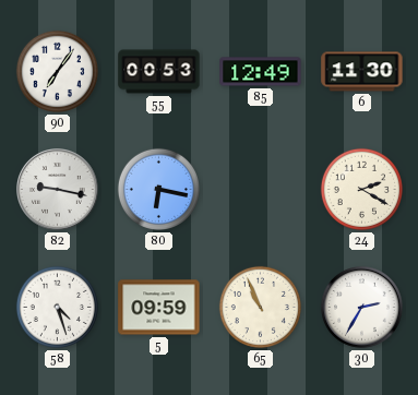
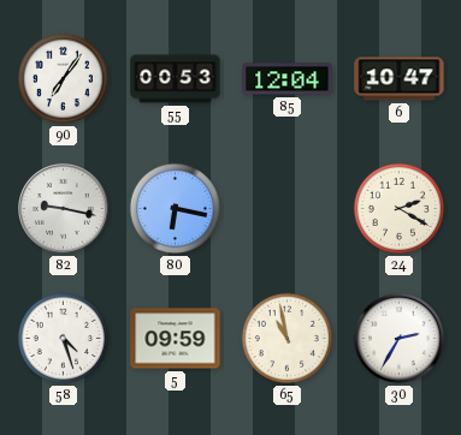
85: 12:49 -> 12:04 (288, 79)
6: 11:30 -> 10:47 (400, 79)
65: 10:56 -> 10:58 (286, 338)
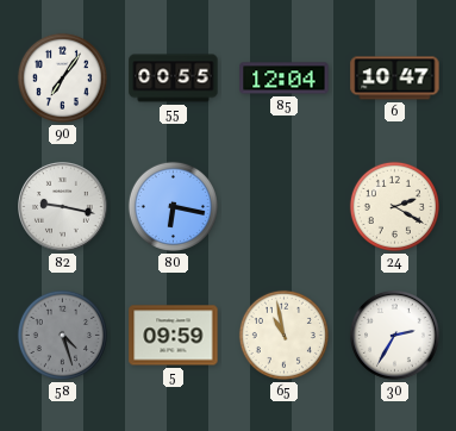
55: 00:53 -> 00:55 (174, 79)
58 dial: white -> grey (62, 335)
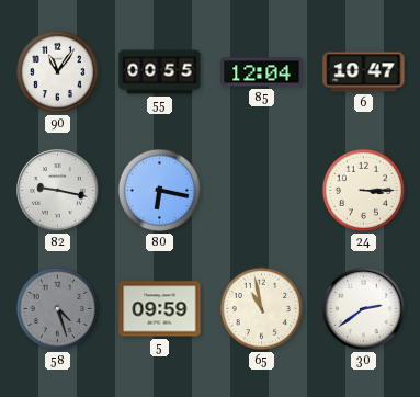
90: 7:06 -> 11:06 (57, 71)
24: 2:20 -> 3:15 (363, 190)
30: 2:35 -> 2:39 (364, 309)
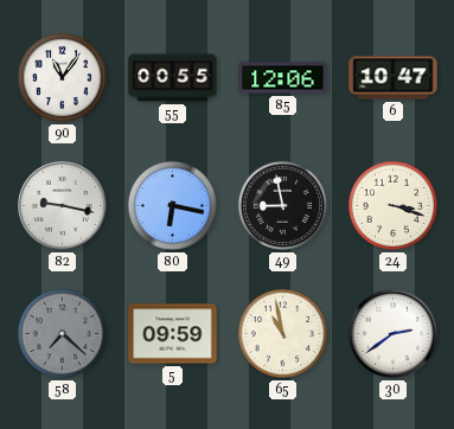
85: 12:04 -> 12:06 (283, 78)
49: none -> 8:58 (282, 205)
24: 3:15 -> 3:18 (392, 205)
58: 4:27 -> 7:22 (62, 333)
